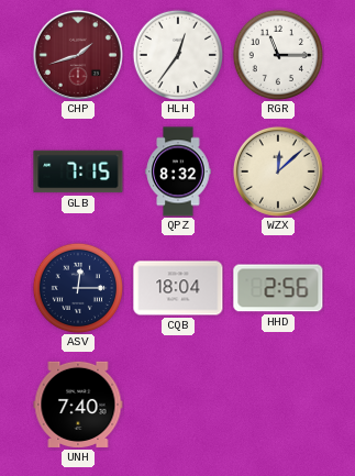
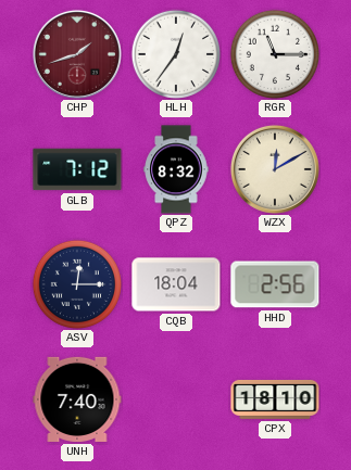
GLB: 7:15 -> 7:12 (77, 169)
WZX: 12:08 -> 12:10 (275, 169)
CPX: none -> 18:10 (275, 399)
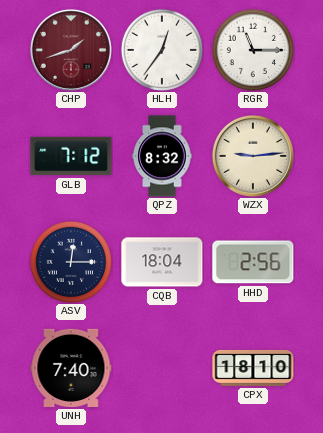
WZX: 12:10 -> 9:14 (253, 156)
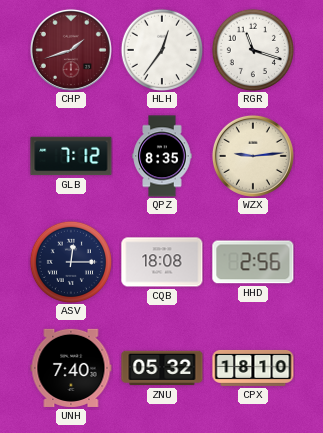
RGR: 11:15 -> 11:18 (252, 49)
QPZ: 8:32 -> 8:35 (162, 156)
CQB: 18:04 -> 18:08 (162, 262)
ZNU: none -> 05:32 (162, 368)
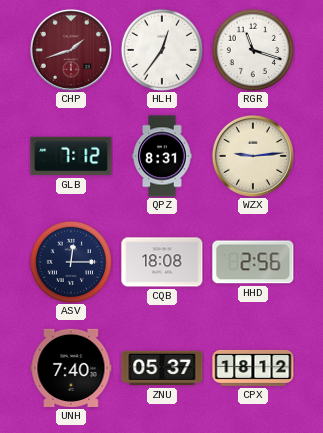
QPZ: 8:35 -> 8:31 (162, 156)
ZNU: 05:32 -> 05:37 (162, 368)
CPX: 18:10 -> 18:12 (253, 368)
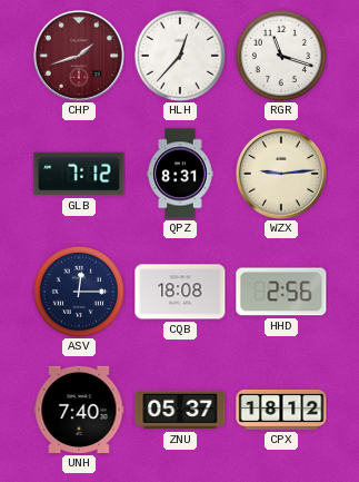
HLH: 12:36 -> 12:37 (179, 55)
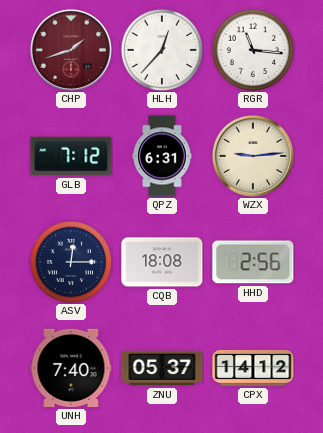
RGR: 11:18 -> 11:16 (252, 49)
QPZ: 8:31 -> 6:31 (162, 156)
CPX: 18:12 -> 14:12 (253, 368)
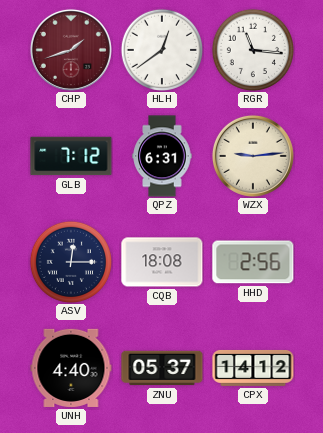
HLH: 12:37 -> 12:39 (161, 49)
UNH: 7:40 -> 4:40 (71, 368)
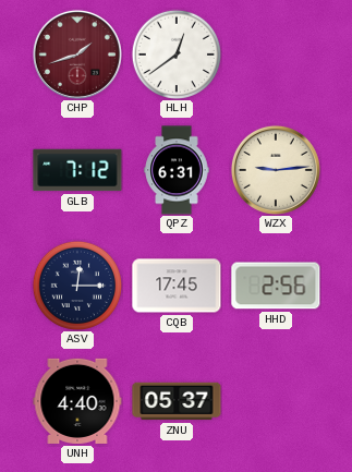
RGR: 11:16 -> none (252, 49)
CQB: 18:08 -> 17:45 (177, 286)
CPX: 14:12 -> none (253, 368)
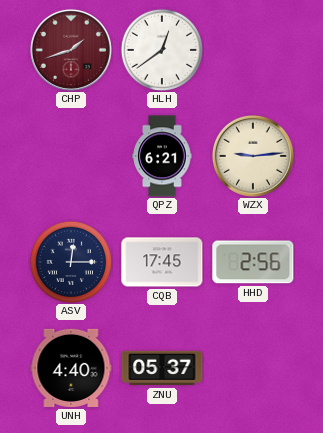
GLB: 7:12 -> none (77, 170)
QPZ: 6:31 -> 6:21 (162, 156)
